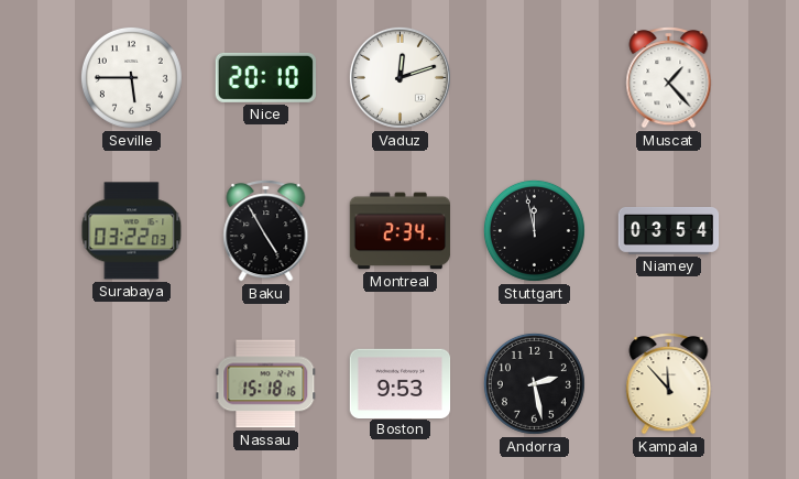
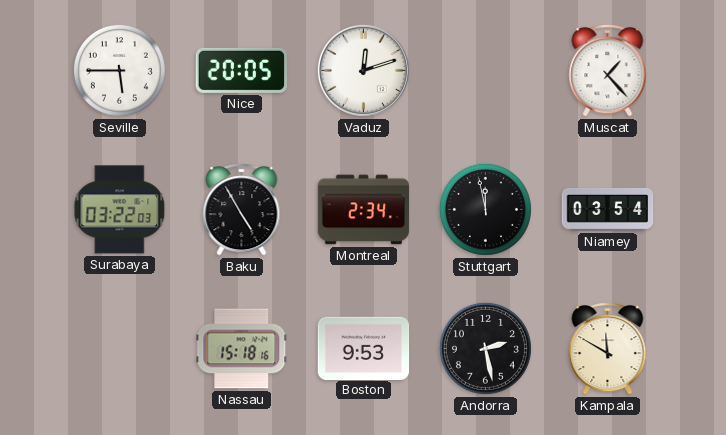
Nice: 20:10 -> 20:05 (241, 70)
Kampala: 11:53 -> 11:50 (608, 349)
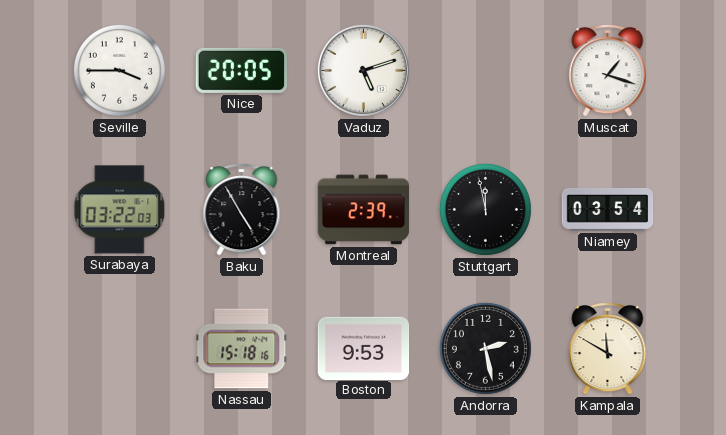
Seville: 5:45 -> 3:45 (119, 70)
Vaduz: 12:12 -> 5:12 (363, 70)
Muscat: 1:23 -> 1:18 (608, 71)
Montreal: 2:34 -> 2:39 (364, 210)
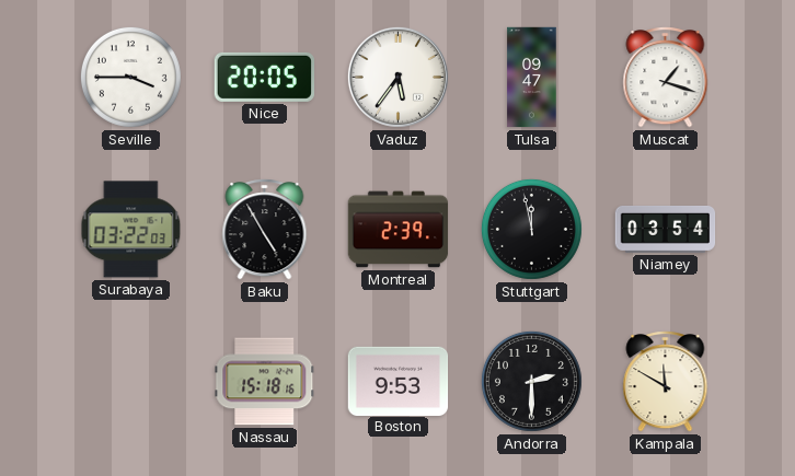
Vaduz: 5:12 -> 5:36 (397, 77)
Tulsa: none -> 09:47 (532, 78)
Andorra: 2:28 -> 2:30 (531, 381)
